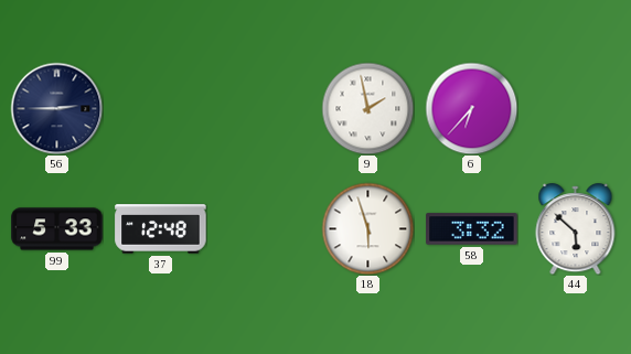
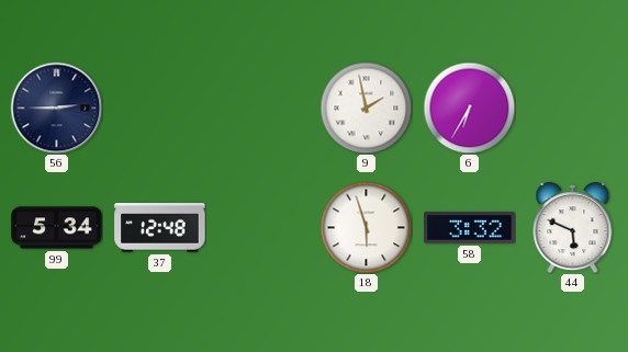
6: 6:37 -> 6:35 (469, 107)
99: 5:33 -> 5:34 (57, 228)
44: 5:52 -> 5:49 (573, 228)
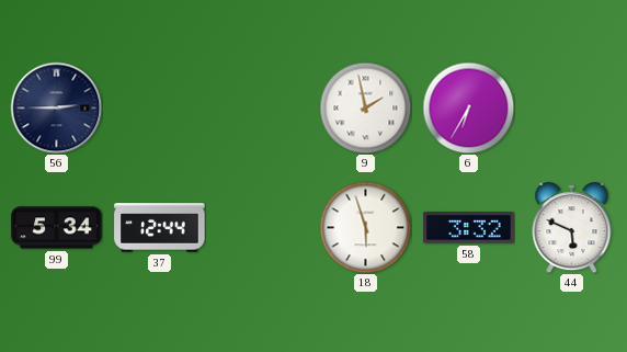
37: 12:48 -> 12:44 (160, 228)
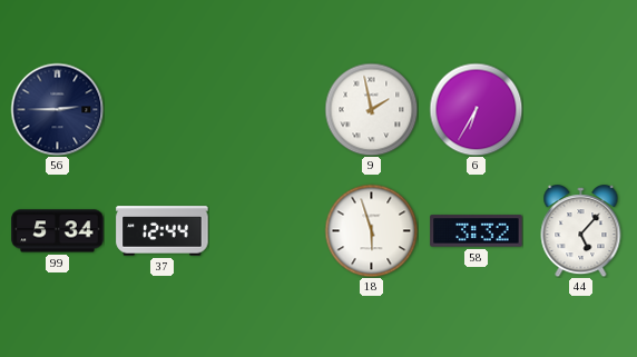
44: 5:49 -> 5:07 (581, 231)
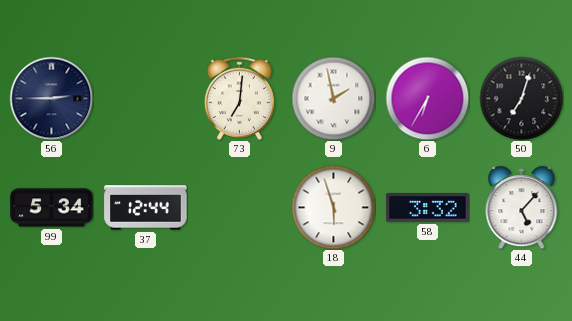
73: none -> 7:01 (239, 98)
50: none -> 7:03 (521, 98)
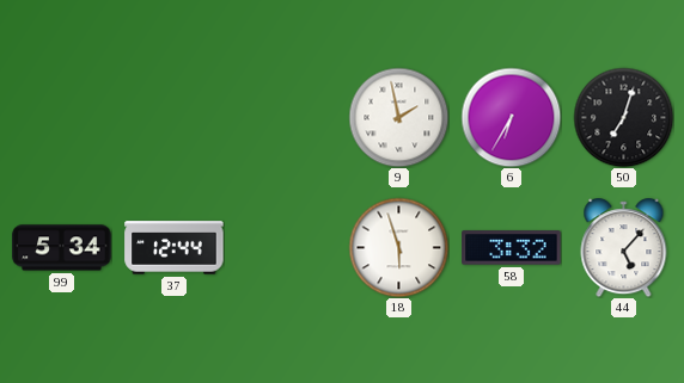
56: 2:45 -> none (51, 98)
73: 7:01 -> none (239, 98)
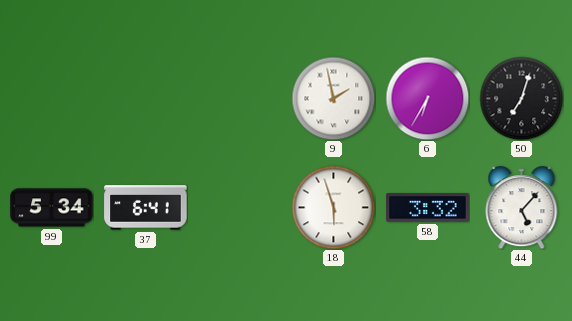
37: 12:44 -> 6:41 (146, 208)
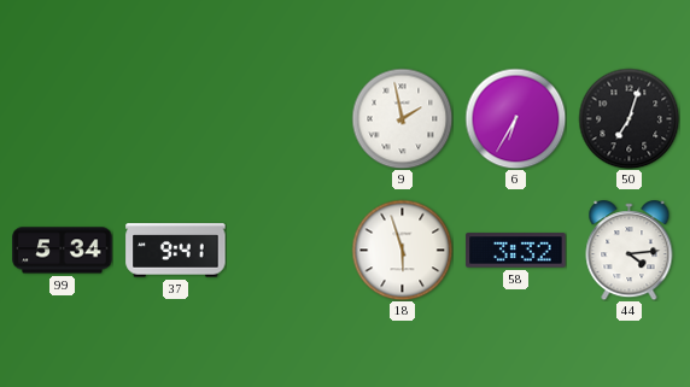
37: 6:41 -> 9:41 (176, 251)
44: 5:07 -> 4:14 (630, 251)
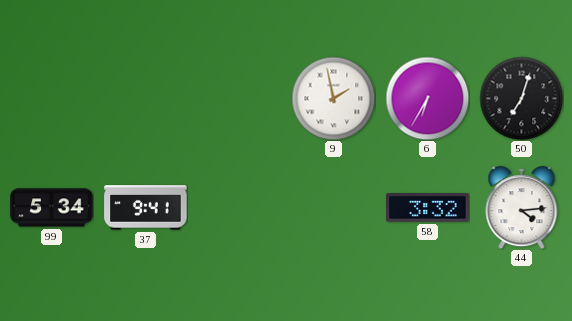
18: 5:57 -> none (402, 250)
